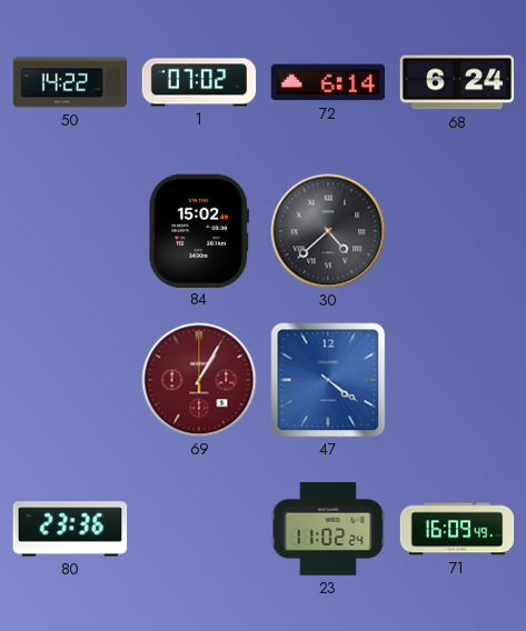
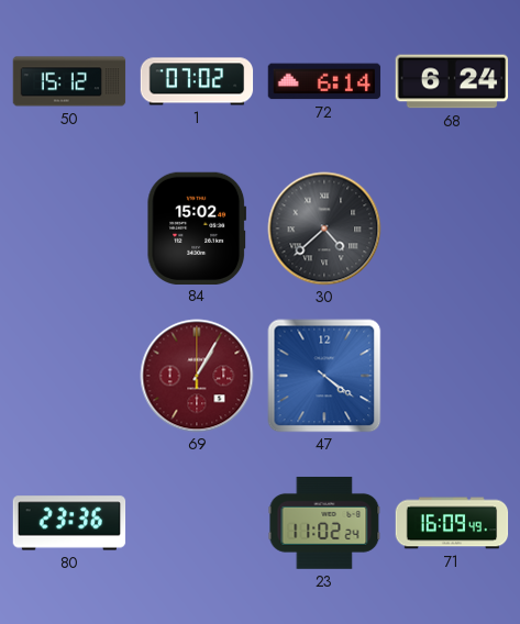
50: 14:22 -> 15:12 (69, 81)
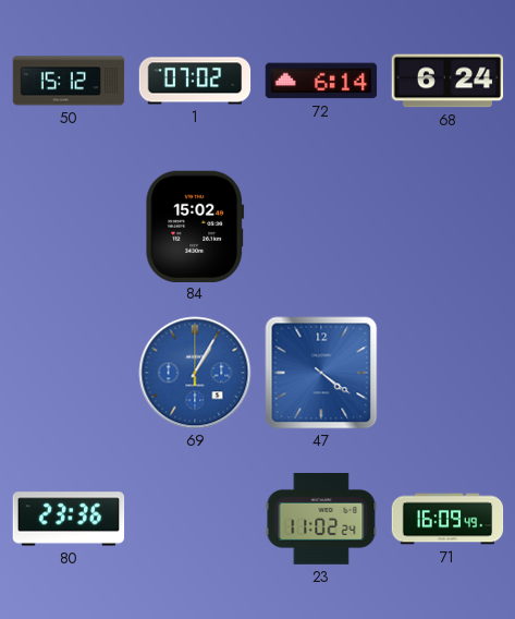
30: 4:38 -> none (324, 229)
69 dial: burgundy -> blue (195, 373)
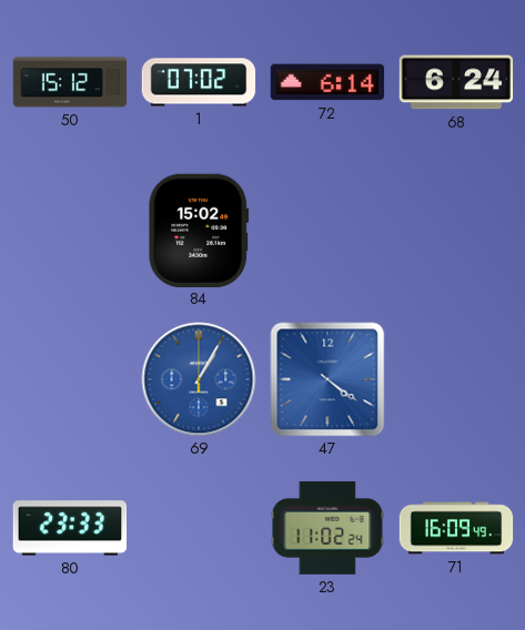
80: 23:36 -> 23:33 (70, 528)
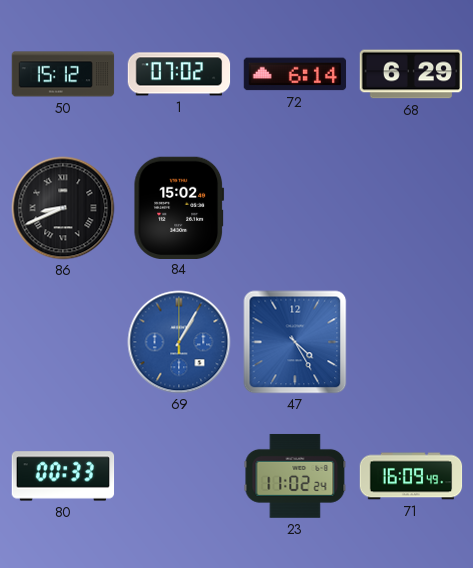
68: 6:24 -> 6:29 (411, 74)
86: none -> 8:41 (63, 208)
47: 4:21 -> 4:25 (295, 342)
80: 23:33 -> 00:33 (63, 476)
